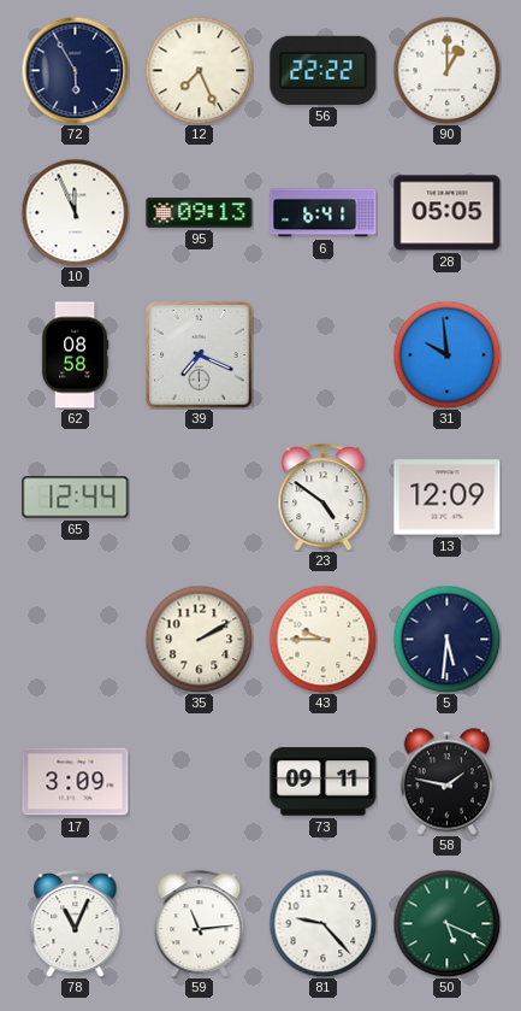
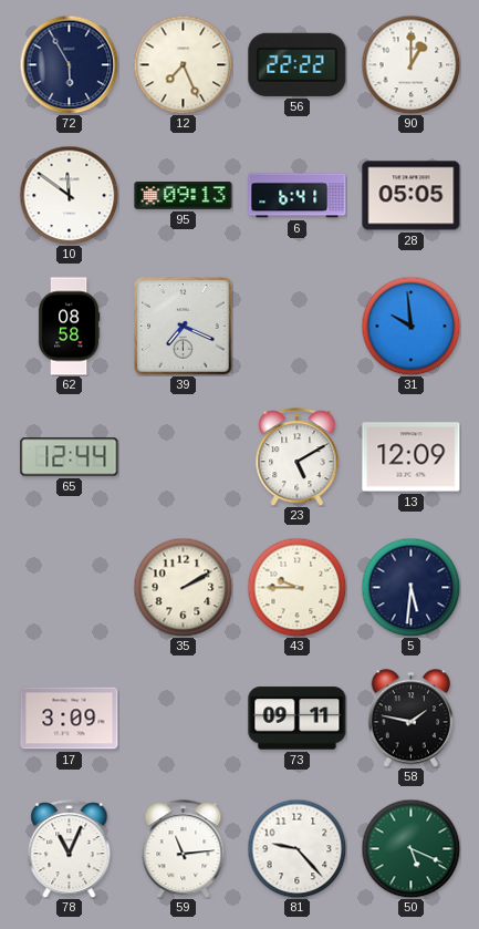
10: 11:56 -> 11:51 (69, 195)
23: 4:51 -> 5:10 (298, 457)
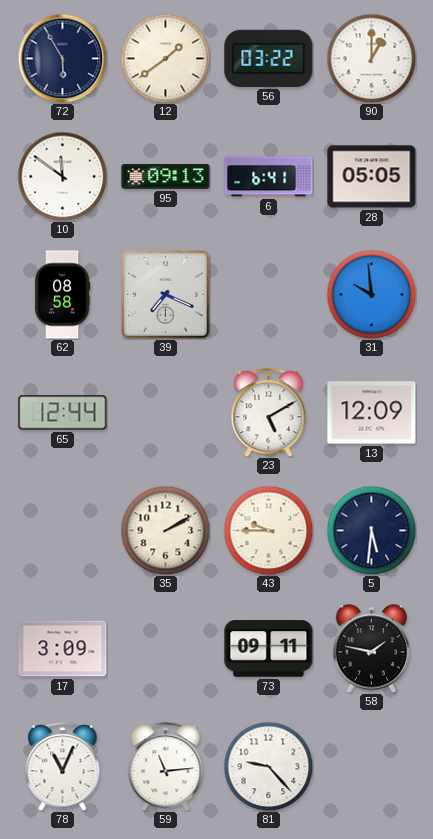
12: 7:26 -> 1:39 (165, 58)
56: 22:22 -> 03:22 (269, 58)
50: 5:19 -> none (410, 848)
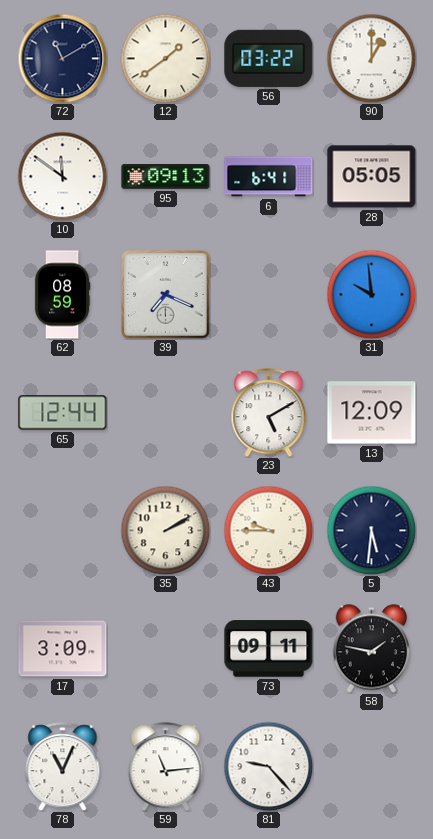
72: 5:55 -> 11:10 (62, 58)
62: 08:58 -> 08:59 (62, 295)
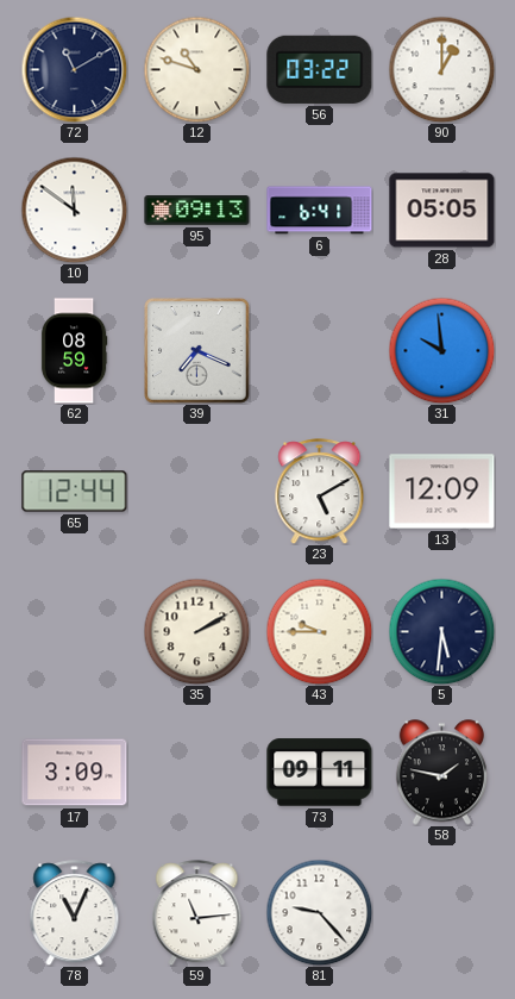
12: 1:39 -> 10:48 (196, 69)
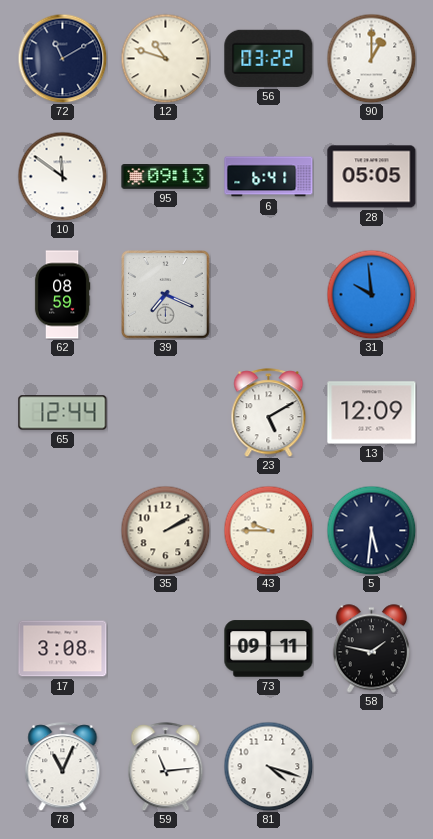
17: 3:09 -> 3:08 (63, 649)
81: 9:23 -> 4:18 (268, 766)
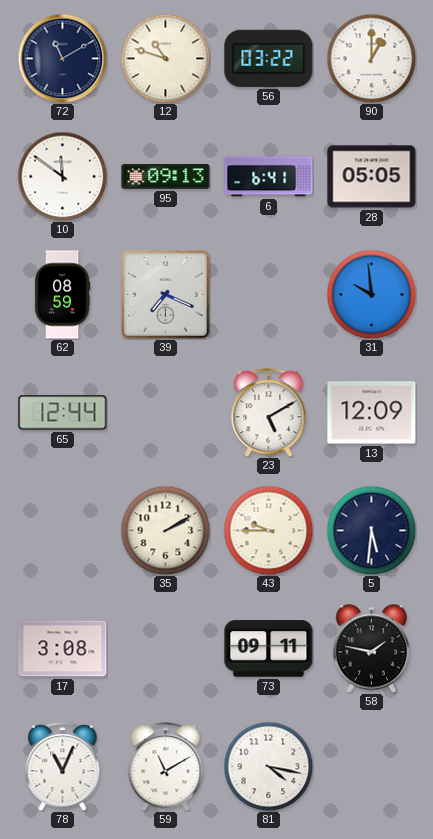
59: 11:14 -> 11:10 (166, 767)
81: 4:18 -> 4:17 (268, 766)
